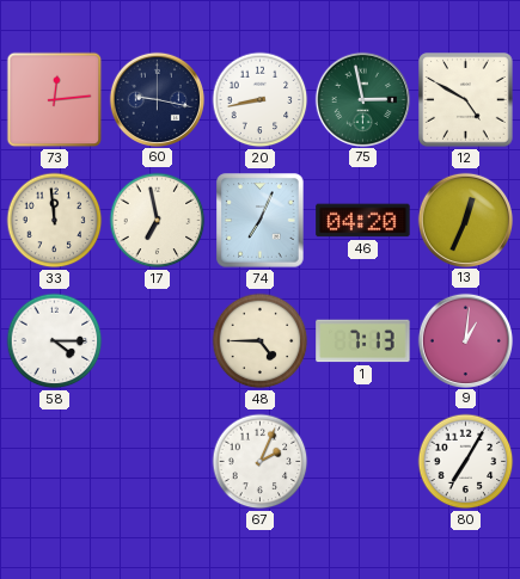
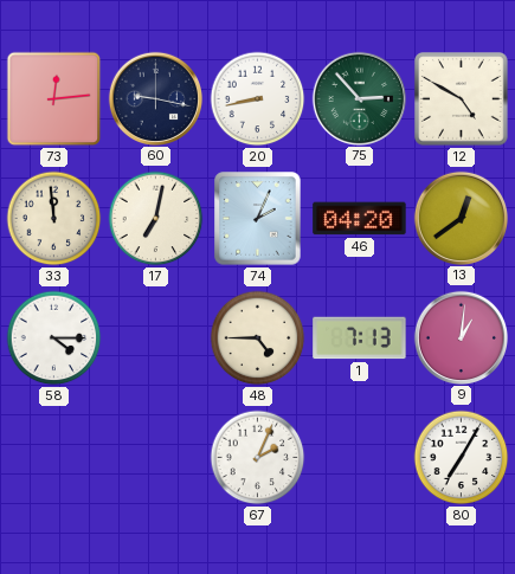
75: 2:58 -> 2:53 (359, 98)
17: 6:58 -> 7:02 (156, 219)
74: 7:04 -> 2:04 (258, 219)
13: 12:34 -> 12:39 (461, 218)
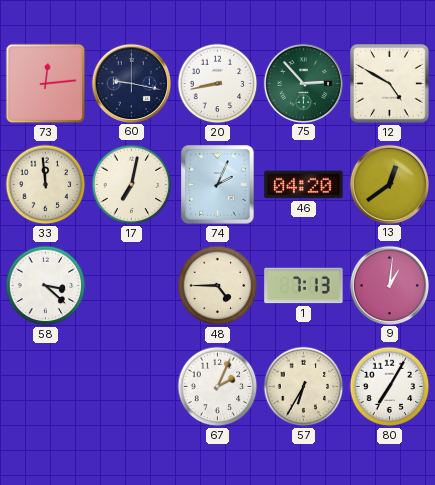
58: 4:15 -> 3:22 (46, 286)
57: none -> 6:35 (304, 387)
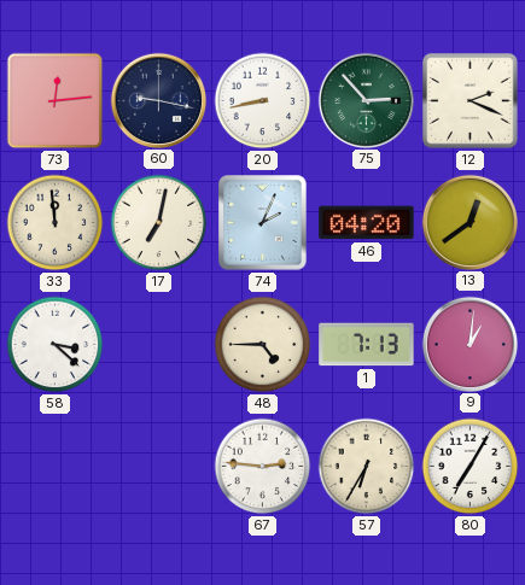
12: 4:50 -> 2:19 (471, 101)
67: 2:04 -> 2:46 (263, 467)
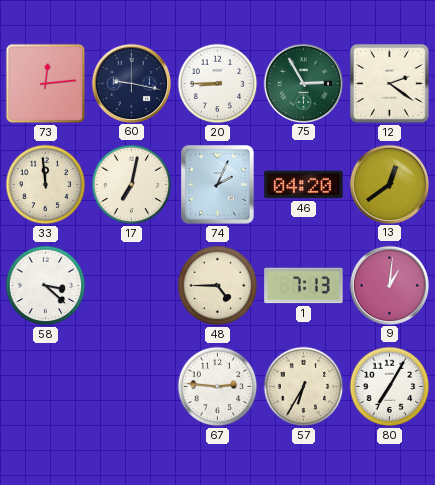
20: 8:43 -> 8:45 (218, 84)
75: 2:53 -> 2:55 (303, 83)
12: 2:19 -> 2:21 (390, 84)
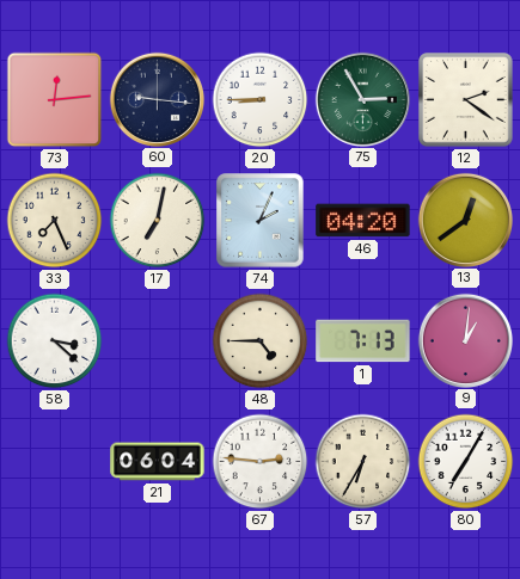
60: 9:17 -> 9:16 (157, 99)
33: 11:59 -> 7:26 (55, 221)
21: none -> 06:04 (158, 462)
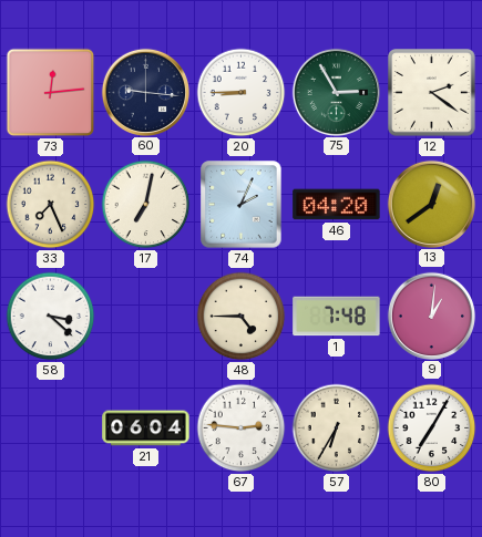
1: 7:13 -> 7:48 (337, 317)
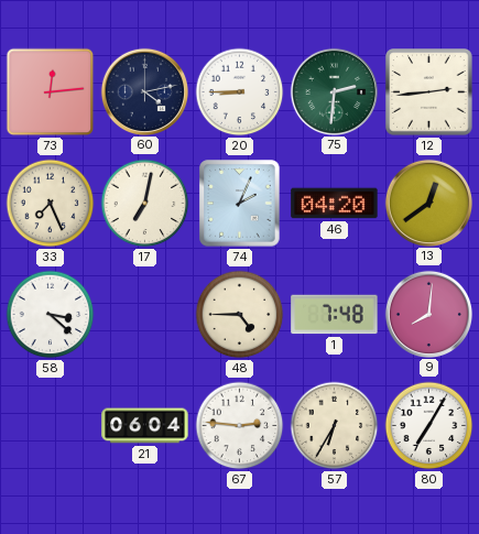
60: 9:16 -> 4:13 (144, 91)
75: 2:55 -> 2:31 (334, 91)
12: 2:21 -> 2:44 (429, 92)
9: 1:01 -> 8:01 (428, 314)
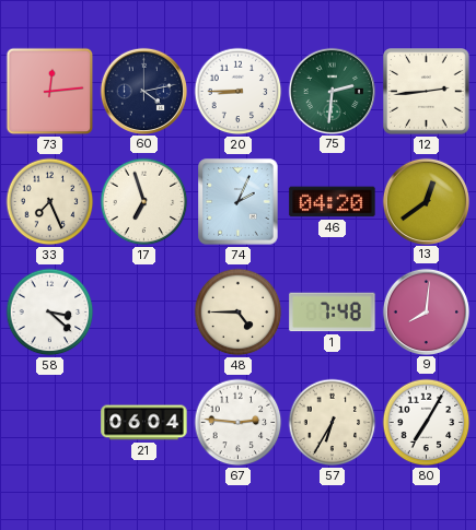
17: 7:02 -> 6:57 (144, 202)
